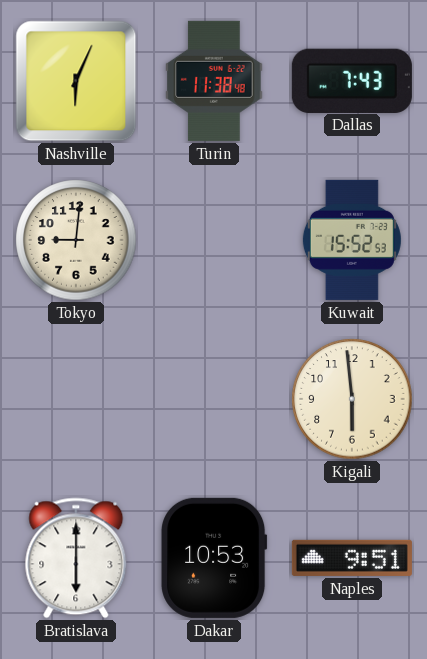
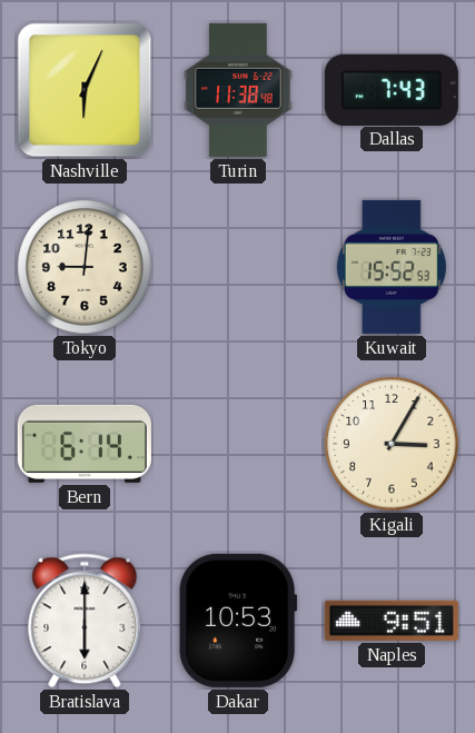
Bern: none -> 6:14 (85, 444)
Kigali: 5:59 -> 3:05 (392, 444)
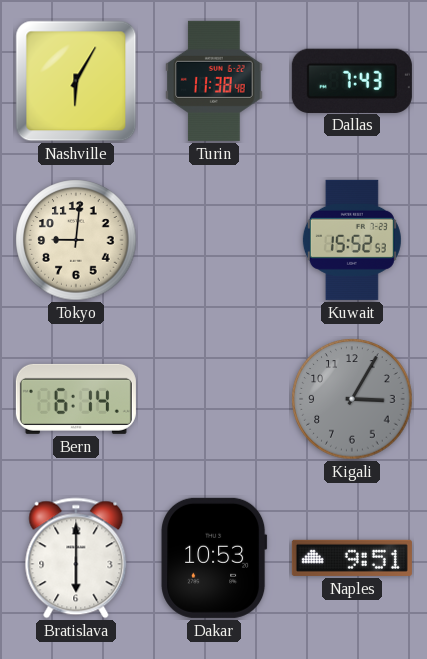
Nashville: 6:04 -> 6:05 (76, 81)
Kigali dial: cream -> grey (352, 399)
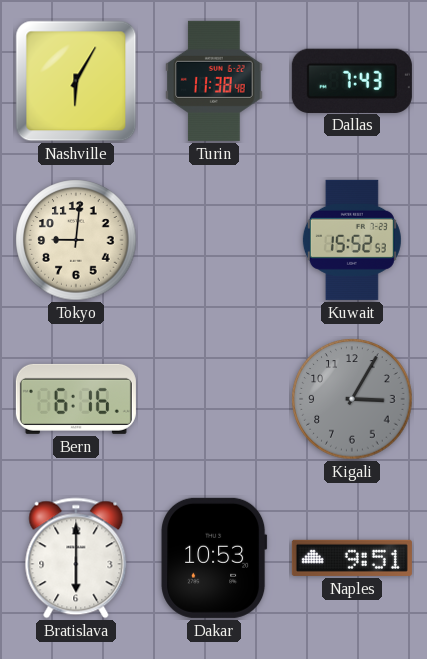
Bern: 6:14 -> 6:16 (76, 399)
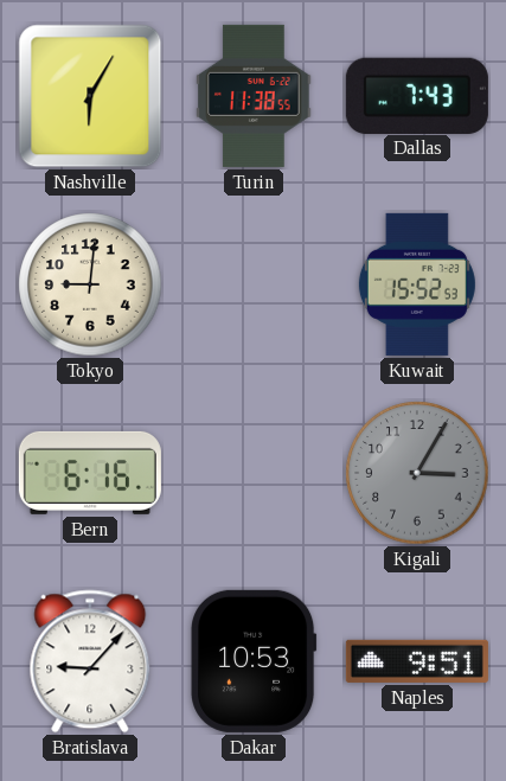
Turin: 11:38:48 -> 11:38:55 (254, 96)
Bratislava: 6:00 -> 9:07 (90, 661)
